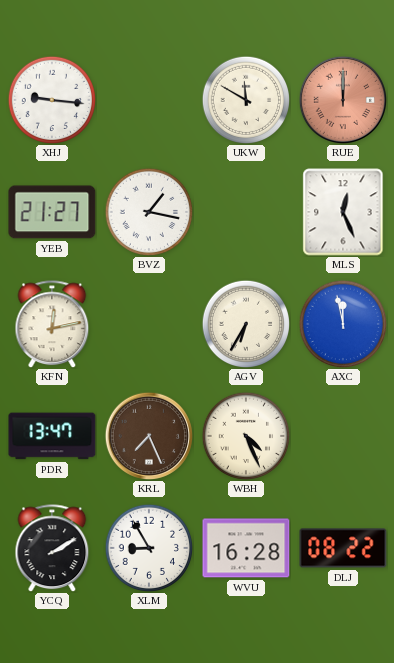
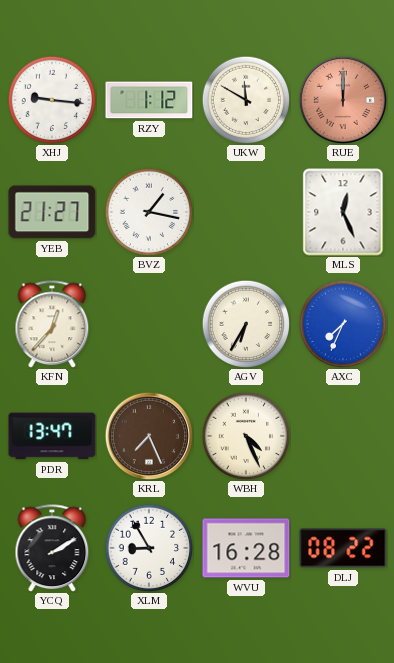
RZY: none -> 1:12 (149, 100)
KFN: 12:13 -> 12:37 (52, 324)
AXC: 11:58 -> 7:34 (343, 324)
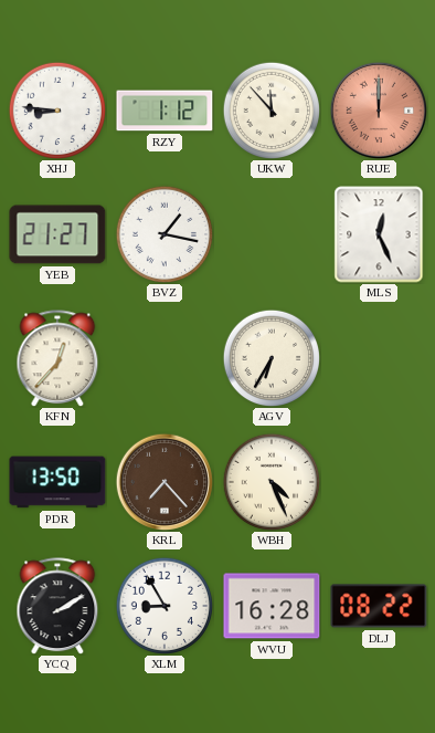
XHJ: 9:16 -> 8:46 (57, 111)
UKW: 11:50 -> 11:53 (272, 111)
AXC: 7:34 -> none (343, 324)
PDR: 13:47 -> 13:50 (57, 482)
KRL: 7:26 -> 7:23 (163, 481)
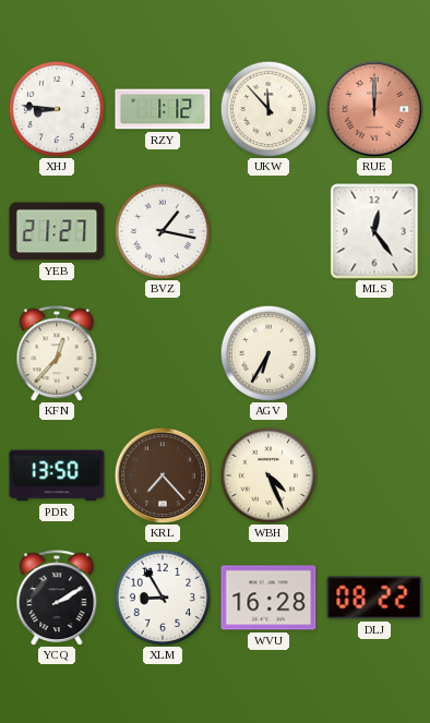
MLS: 12:26 -> 12:24 (374, 231)
